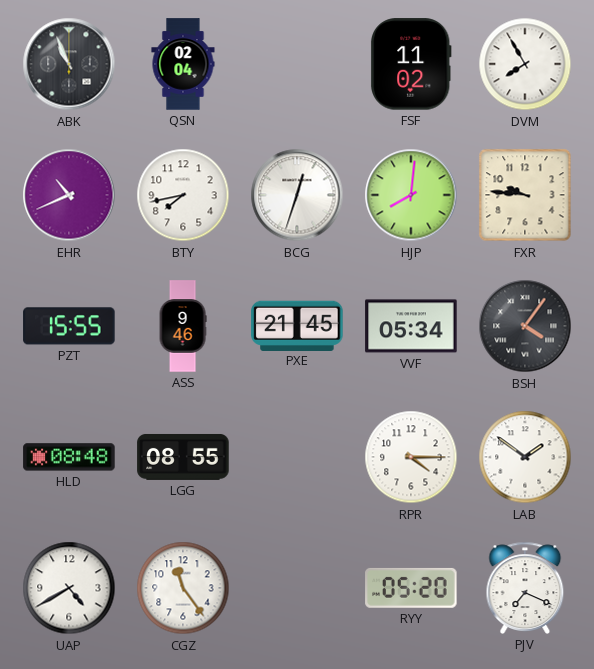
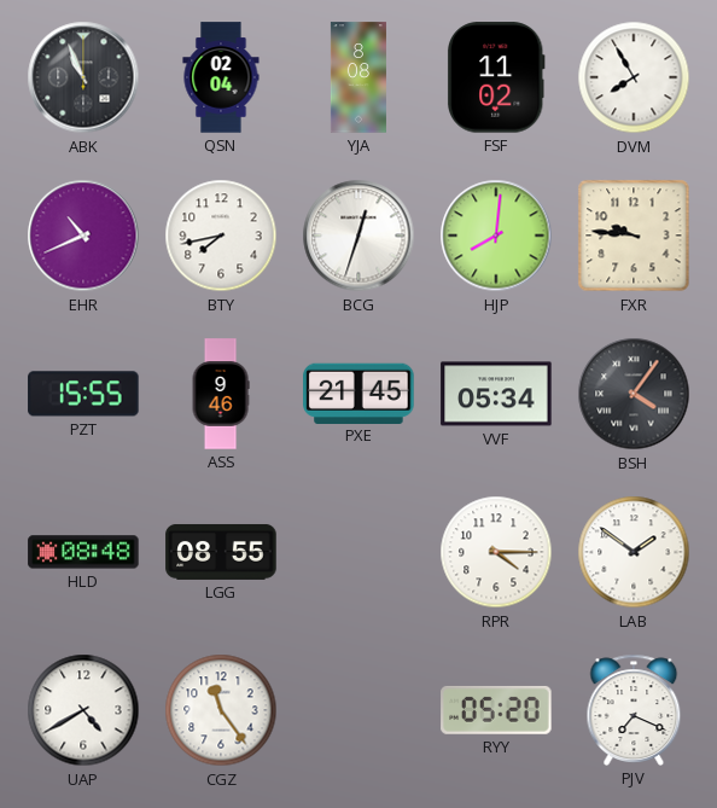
YJA: none -> 8:08 (358, 77)
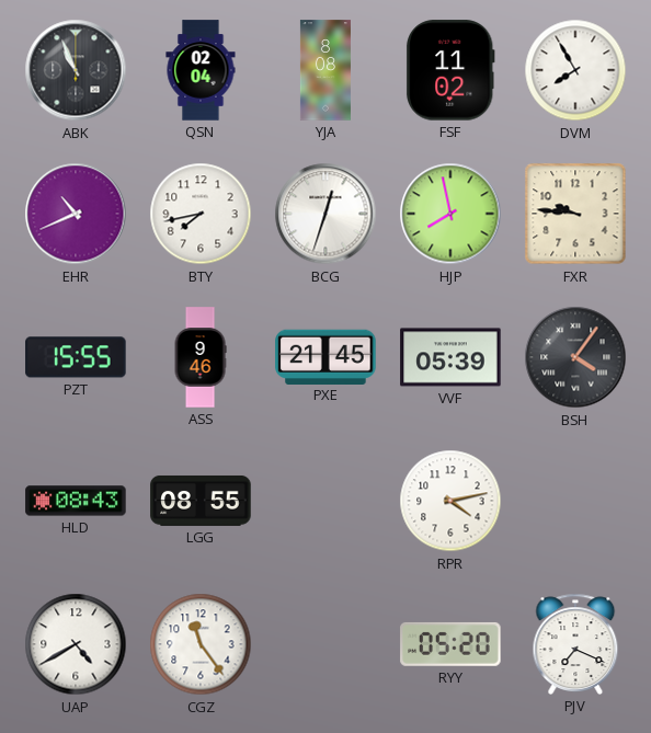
HJP: 8:01 -> 7:58 (450, 214)
VVF: 05:34 -> 05:39 (450, 357)
HLD: 08:48 -> 08:43 (76, 501)
RPR: 4:15 -> 4:13 (450, 501)
LAB: 1:51 -> none (634, 552)
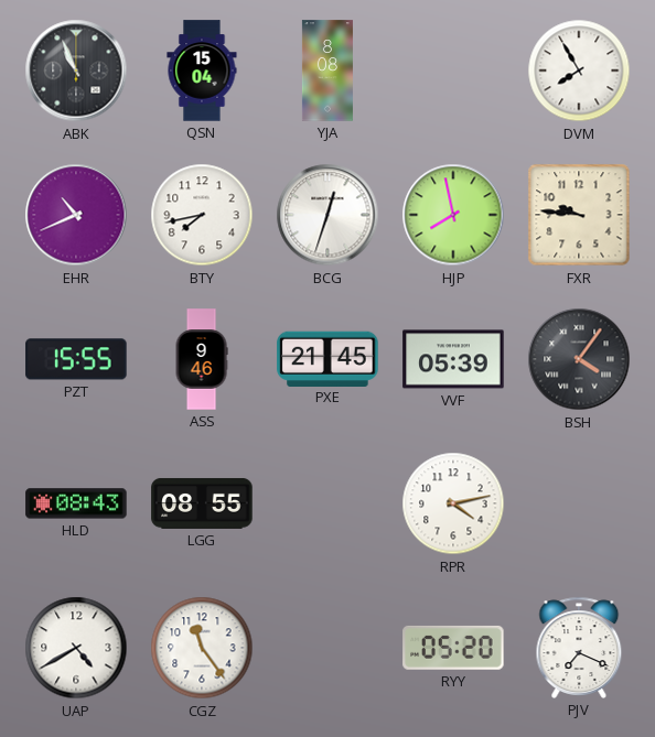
QSN: 02:04 -> 15:04 (202, 71)
FSF: 11:02 -> none (450, 70)
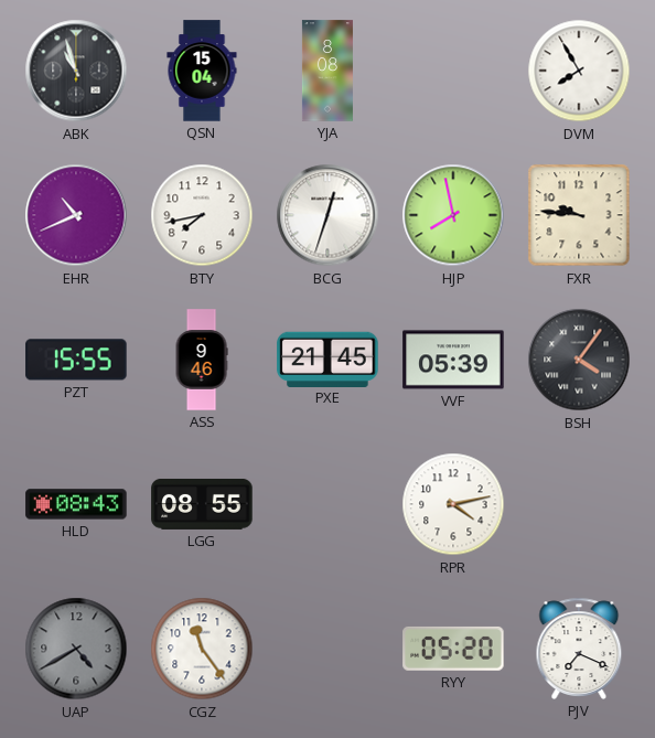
ABK: 10:56 -> 10:57 (76, 71)
UAP dial: white -> grey (76, 649)
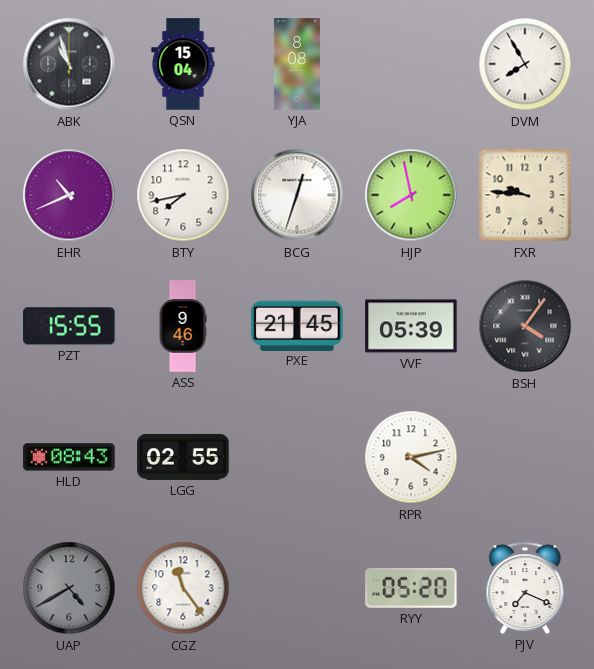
LGG: 08:55 -> 02:55 (183, 457)
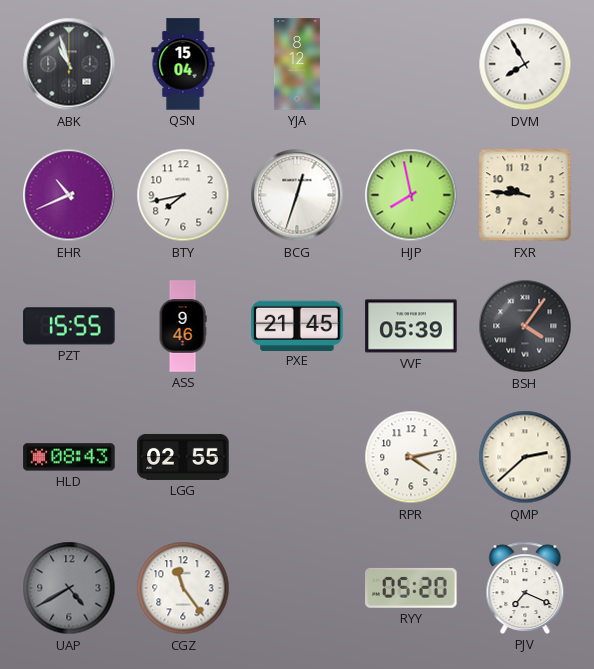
YJA: 8:08 -> 8:12 (297, 64)
QMP: none -> 2:38 (525, 457)
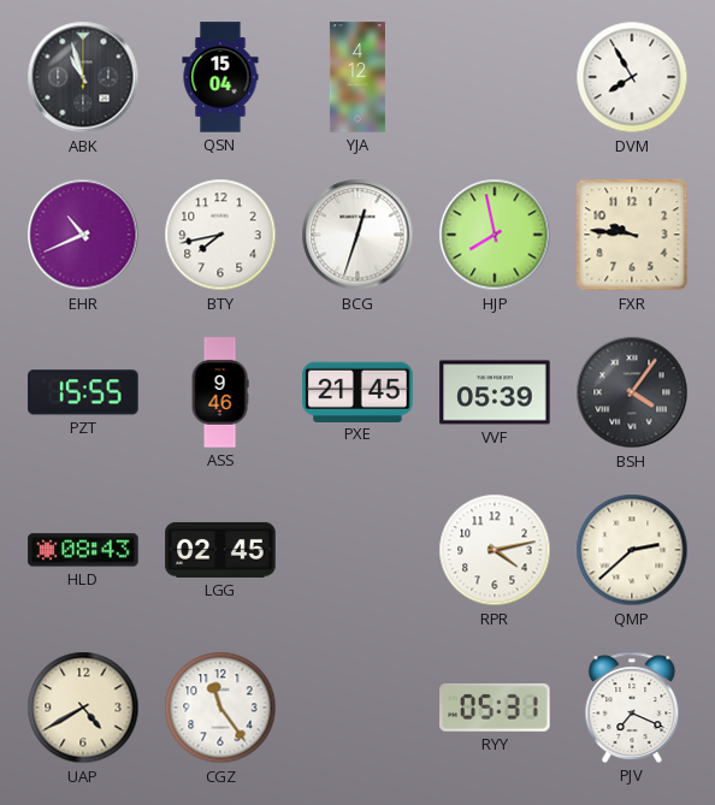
YJA: 8:12 -> 4:12 (357, 77)
LGG: 02:55 -> 02:45 (220, 550)
UAP dial: grey -> cream (83, 708)
RYY: 05:20 -> 05:31 (495, 708)
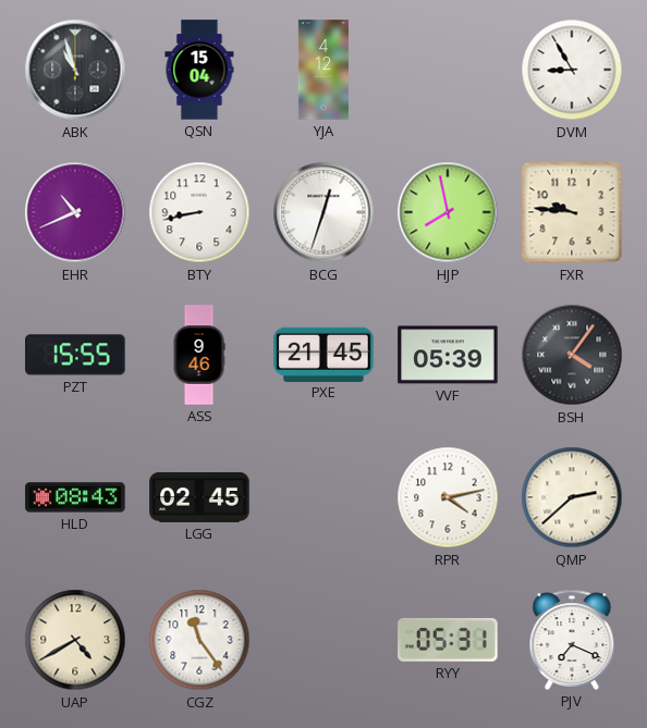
DVM: 7:55 -> 8:55 (572, 70)
BTY: 7:43 -> 8:43 (199, 212)
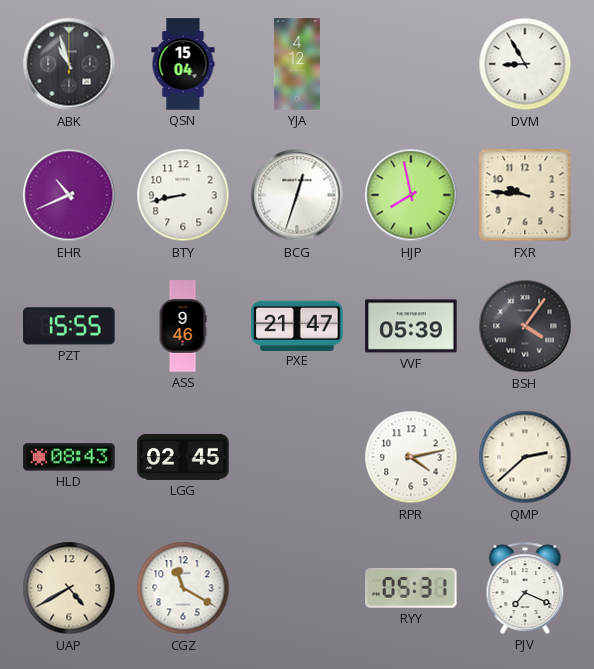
PXE: 21:45 -> 21:47 (297, 325)
CGZ: 11:24 -> 11:20 (183, 588)
